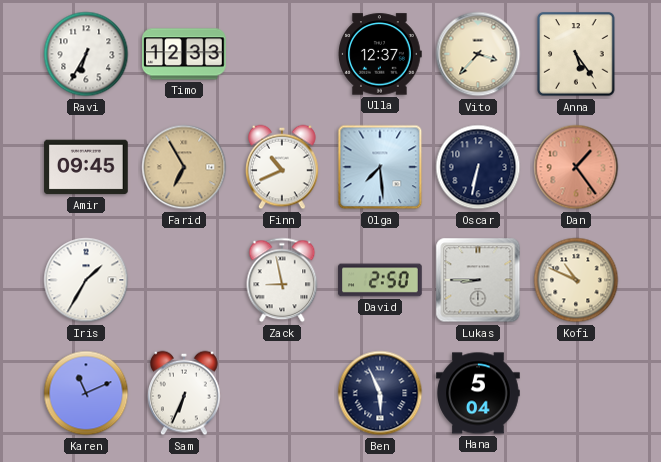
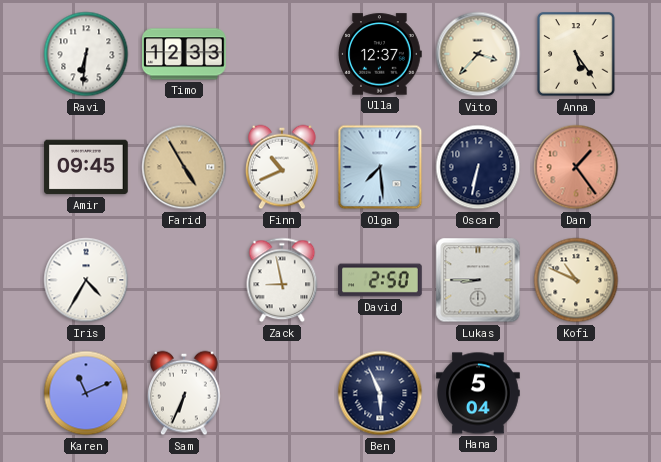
Ravi: 6:35 -> 6:31 (86, 54)
Farid: 6:55 -> 4:55 (184, 167)
Iris: 1:35 -> 4:35 (86, 280)
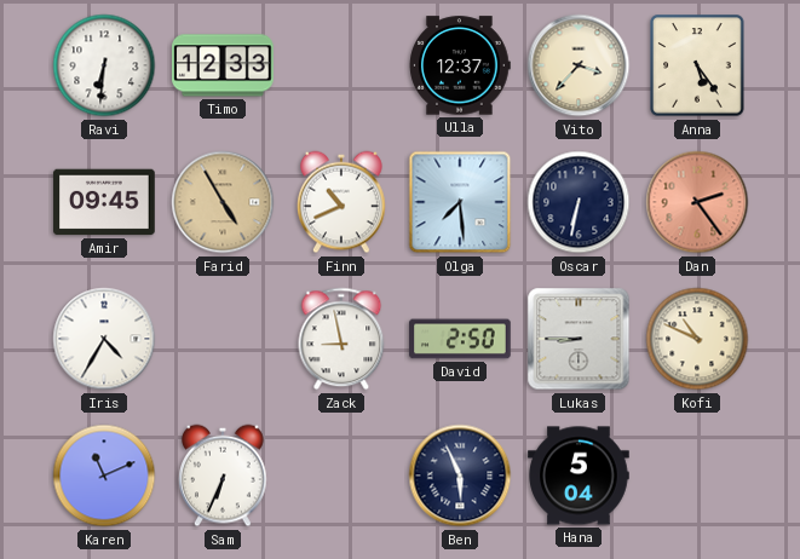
Dan: 1:24 -> 2:24 (697, 202)
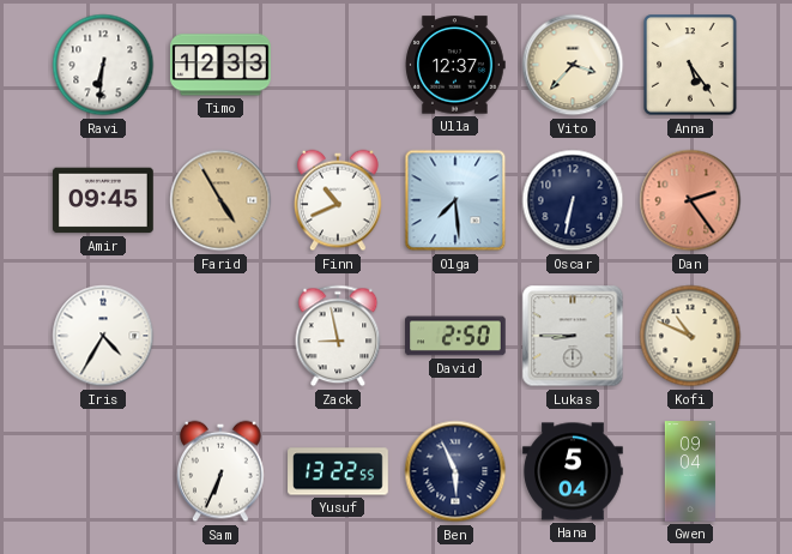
Karen: 11:11 -> none (104, 476)
Yusuf: none -> 13:22 (338, 471)
Gwen: none -> 09:04 (690, 471)
